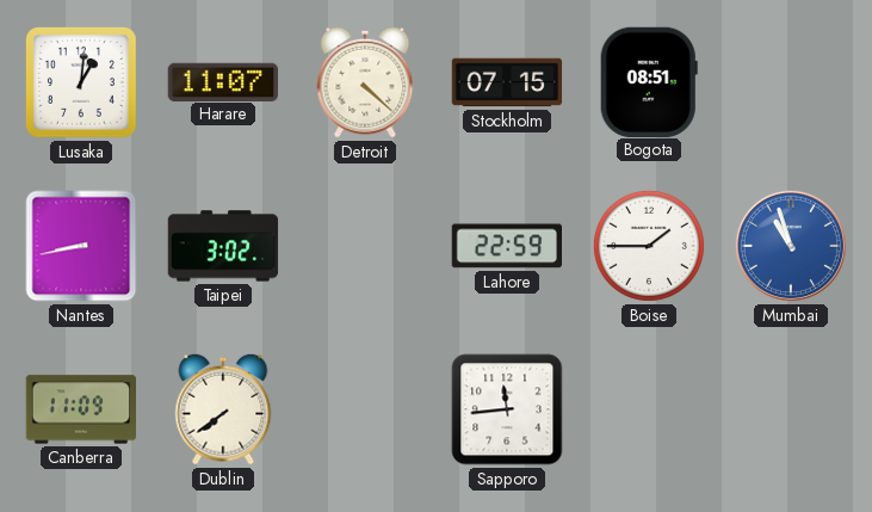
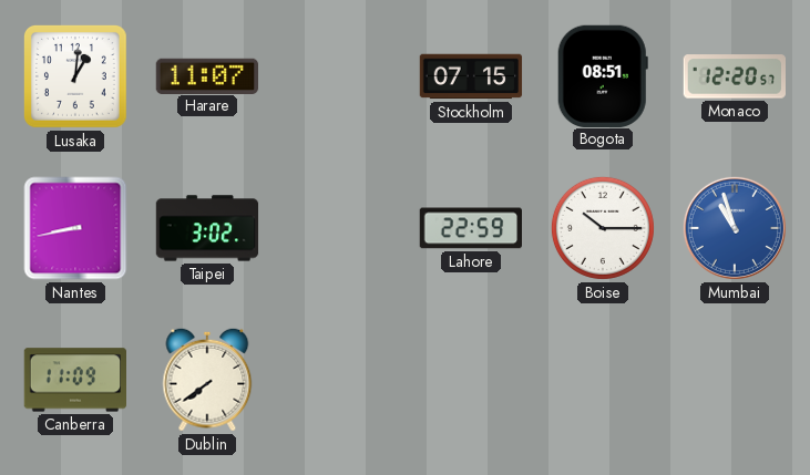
Detroit: 4:22 -> none (365, 82)
Monaco: none -> 12:20 (734, 76)
Boise: 1:45 -> 10:15 (603, 228)
Sapporo: 11:44 -> none (507, 409)
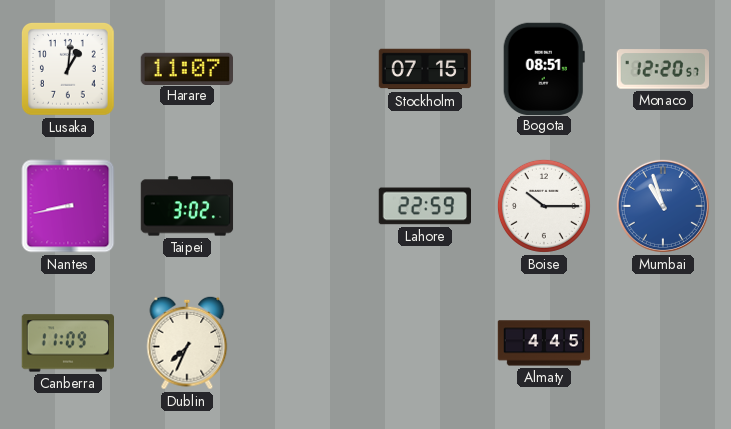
Dublin: 7:39 -> 7:34 (187, 343)
Almaty: none -> 4:45 (544, 343)
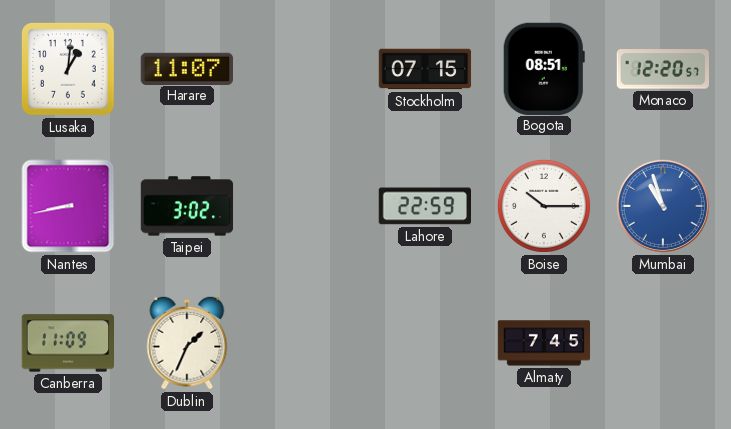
Dublin: 7:34 -> 1:34 (187, 343)
Almaty: 4:45 -> 7:45 (544, 343)
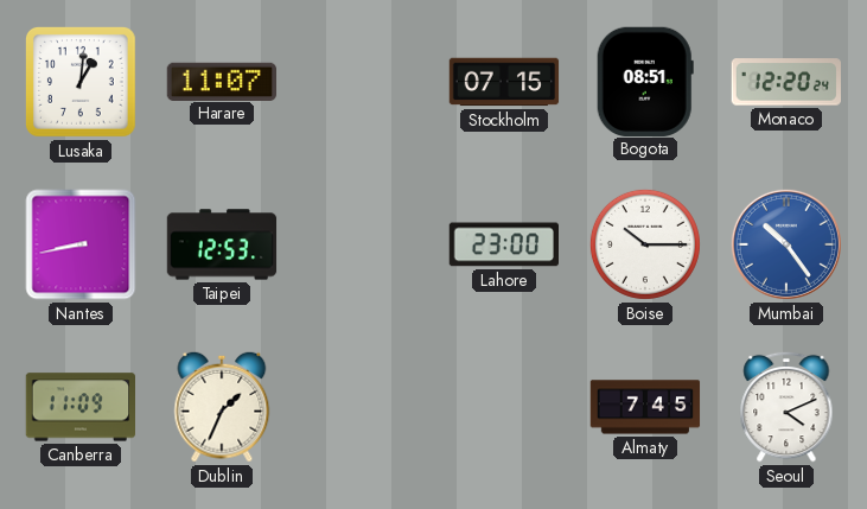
Monaco: 12:20:57 -> 12:20:24 (785, 82)
Taipei: 3:02 -> 12:53 (222, 244)
Lahore: 22:59 -> 23:00 (503, 244)
Mumbai: 10:57 -> 10:24 (786, 244)
Seoul: none -> 4:11 (786, 407)
